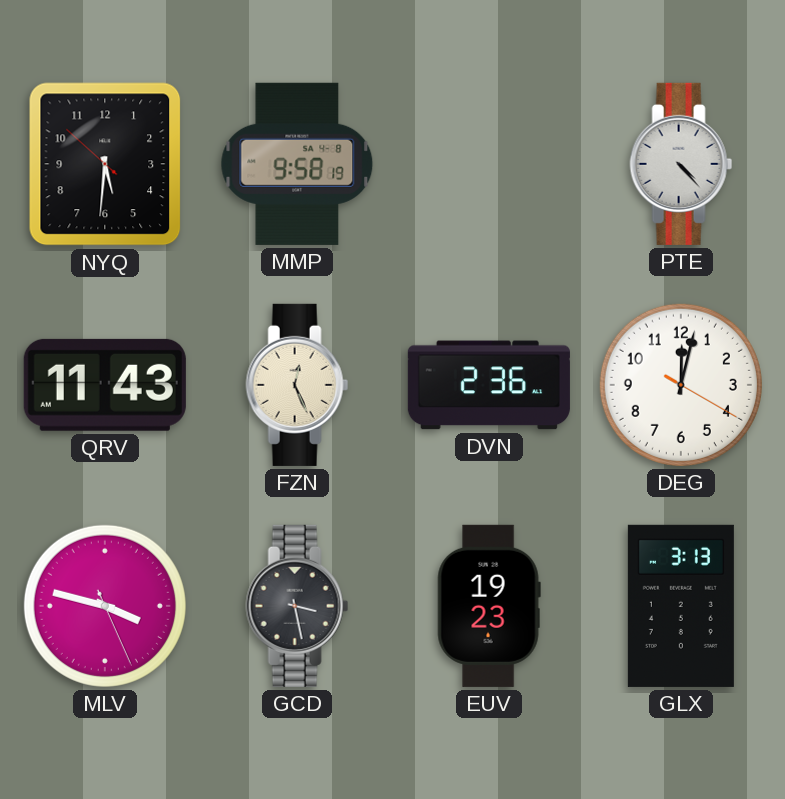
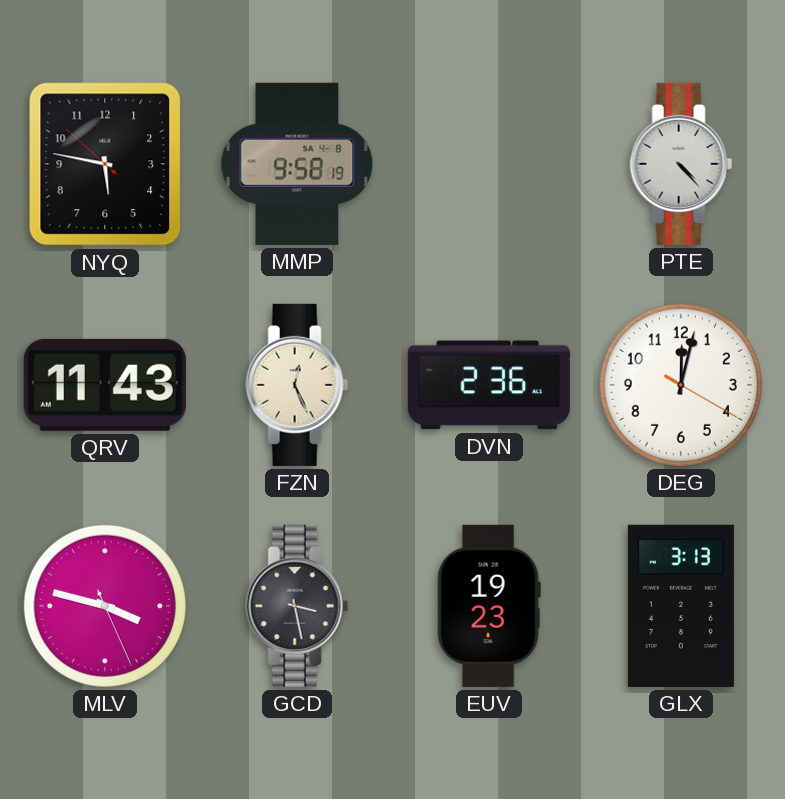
NYQ: 5:30 -> 5:46 (105, 164)
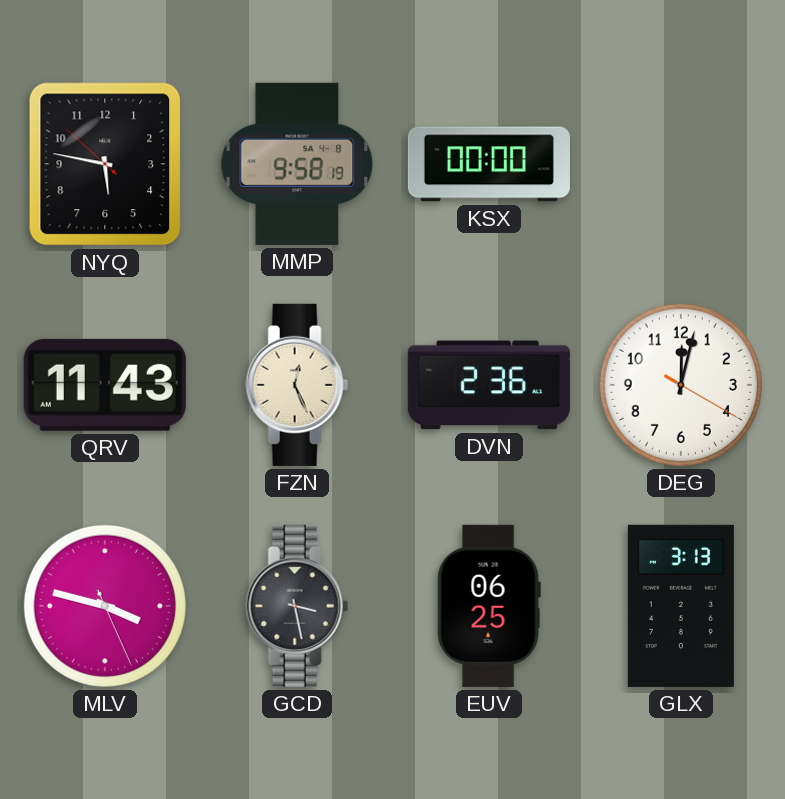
KSX: none -> 00:00 (489, 164)
PTE: 4:23 -> none (681, 164)
EUV: 19:23 -> 06:25 (489, 606)
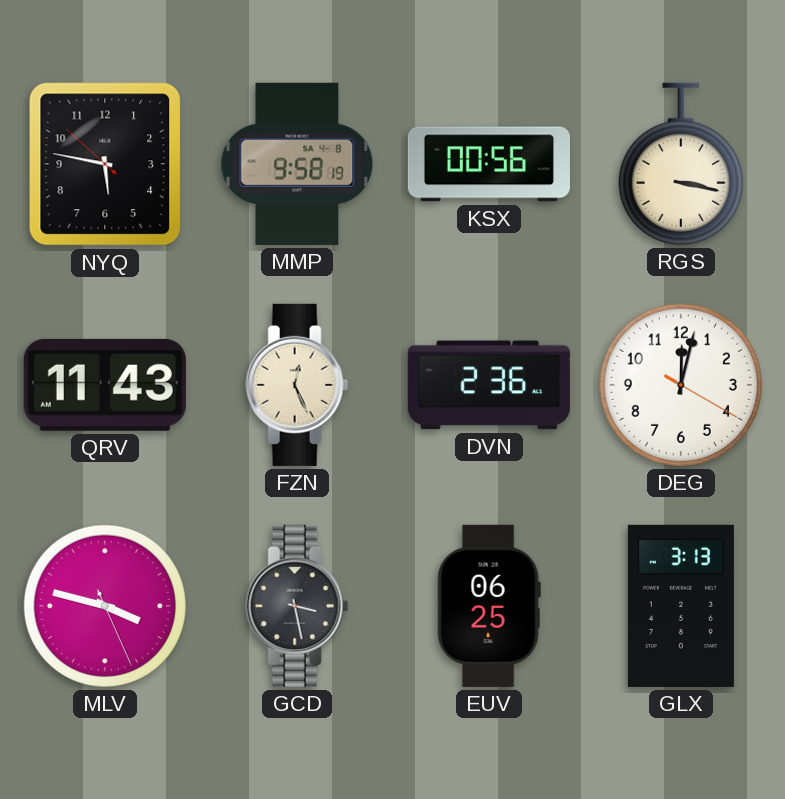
KSX: 00:00 -> 00:56 (489, 164)
RGS: none -> 3:17 (681, 164)
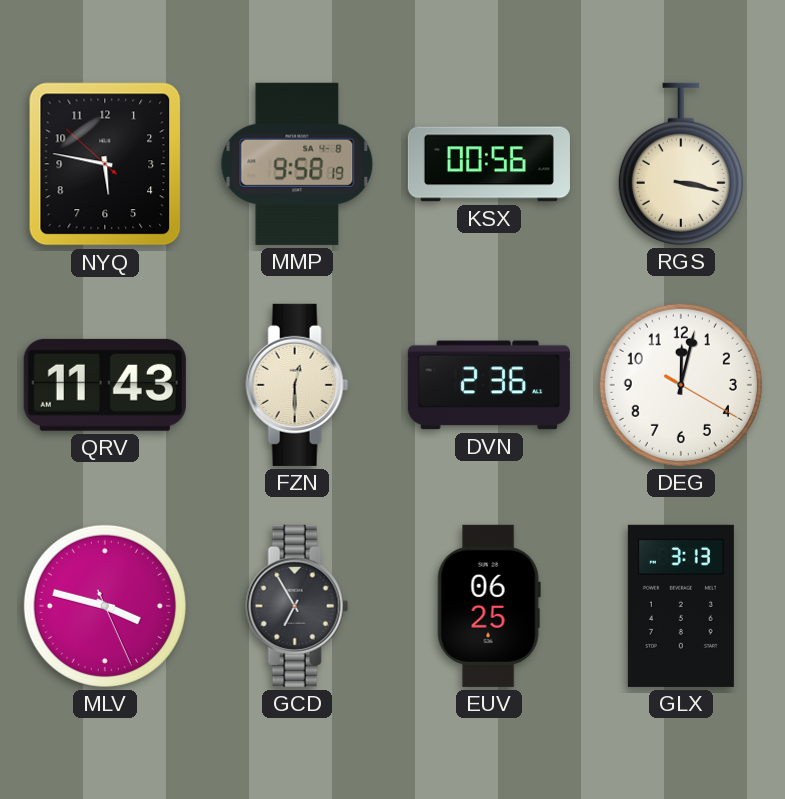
FZN: 12:26 -> 12:30 (297, 385)
GCD: 3:28 -> 6:55 (297, 606)
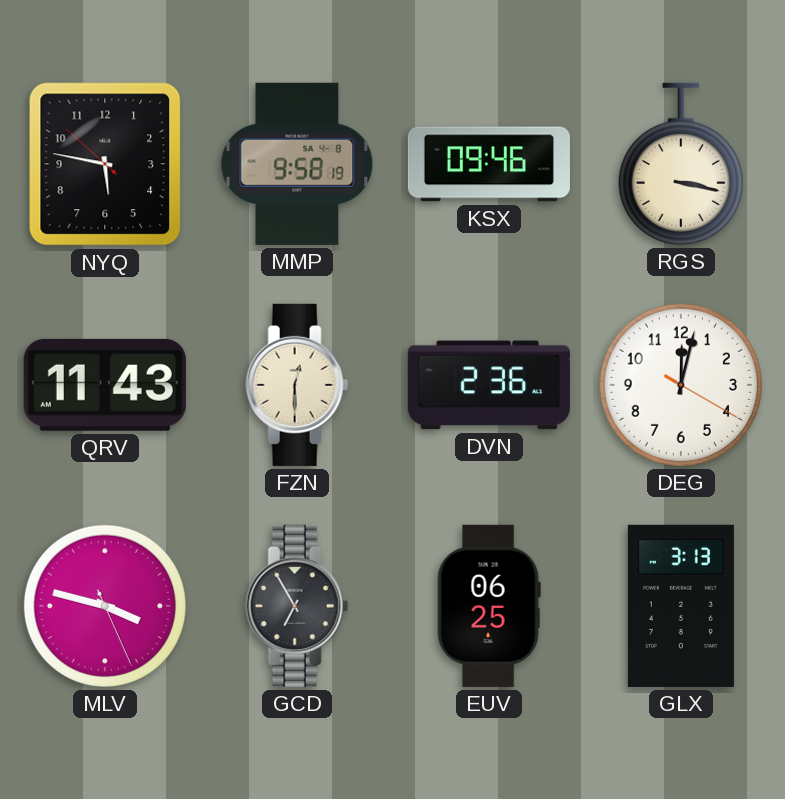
KSX: 00:56 -> 09:46 (489, 164)
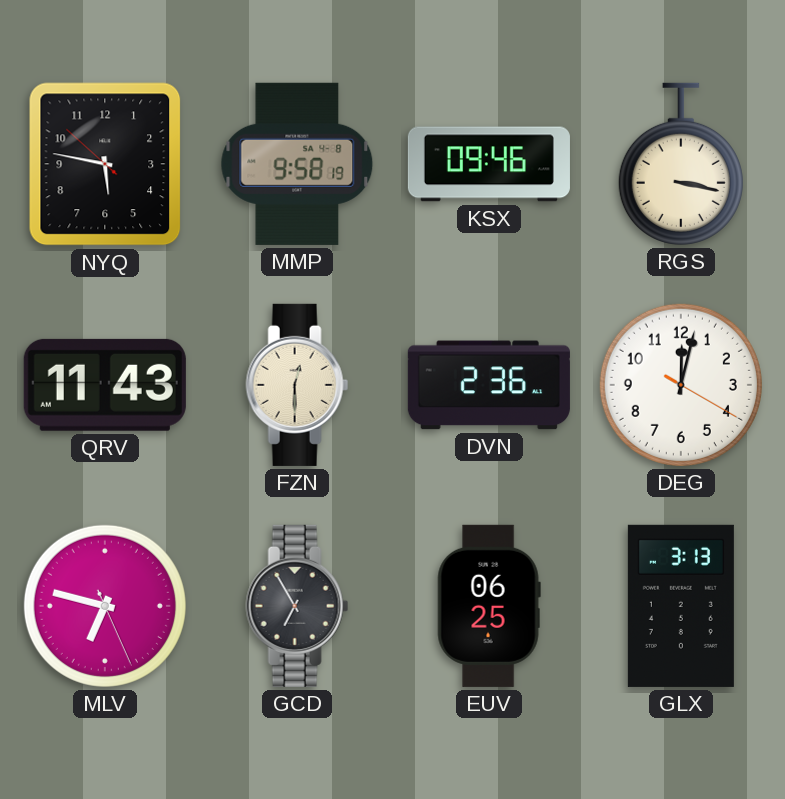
MLV: 3:47 -> 6:47 (105, 606)
